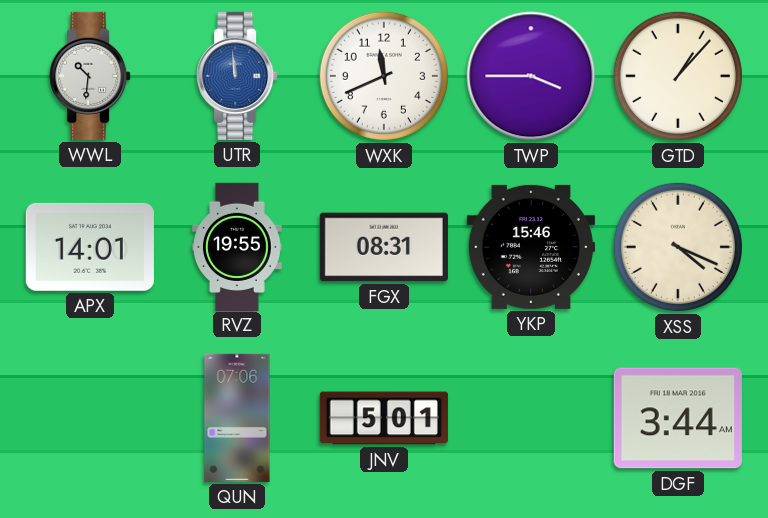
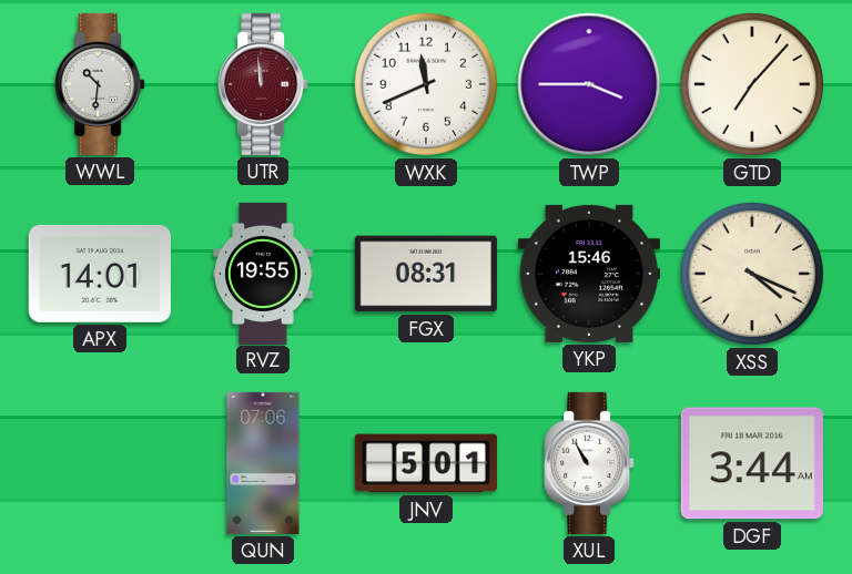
UTR dial: blue -> burgundy (263, 84)
GTD: 1:07 -> 7:07 (752, 84)
XUL: none -> 10:55 (589, 463)
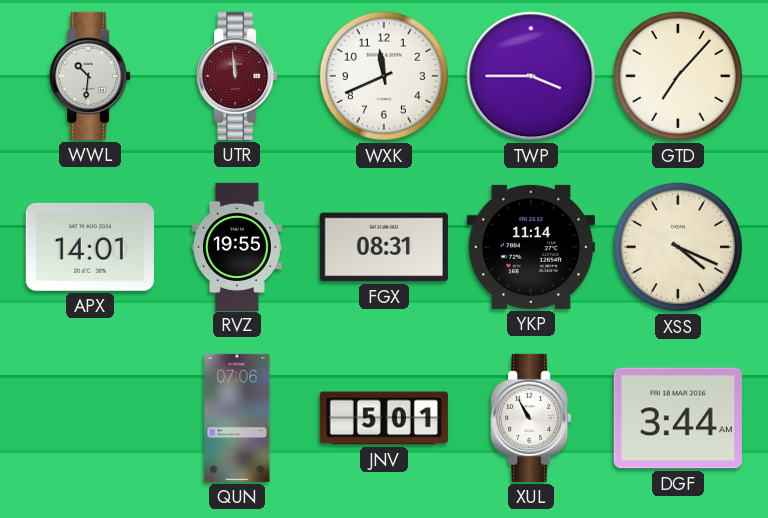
YKP: 15:46 -> 11:14 (531, 247)
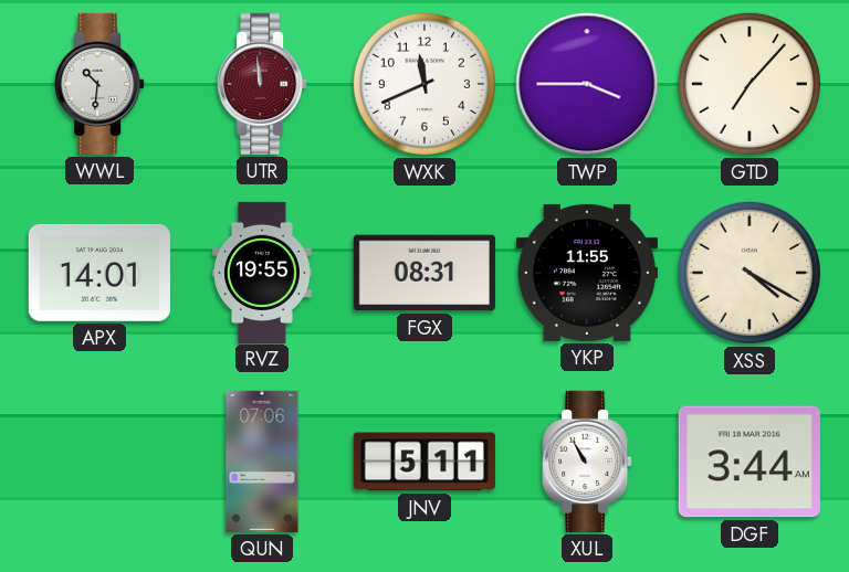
YKP: 11:14 -> 11:55 (587, 273)
XSS: 4:19 -> 4:20 (750, 273)
JNV: 5:01 -> 5:11 (424, 462)
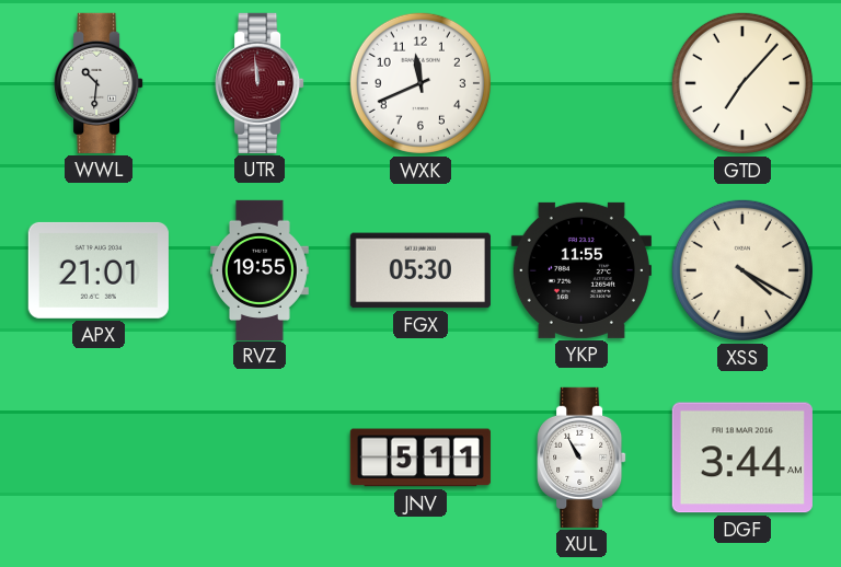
TWP: 3:45 -> none (587, 84)
APX: 14:01 -> 21:01 (99, 270)
FGX: 08:31 -> 05:30 (420, 270)
QUN: 07:06 -> none (262, 462)
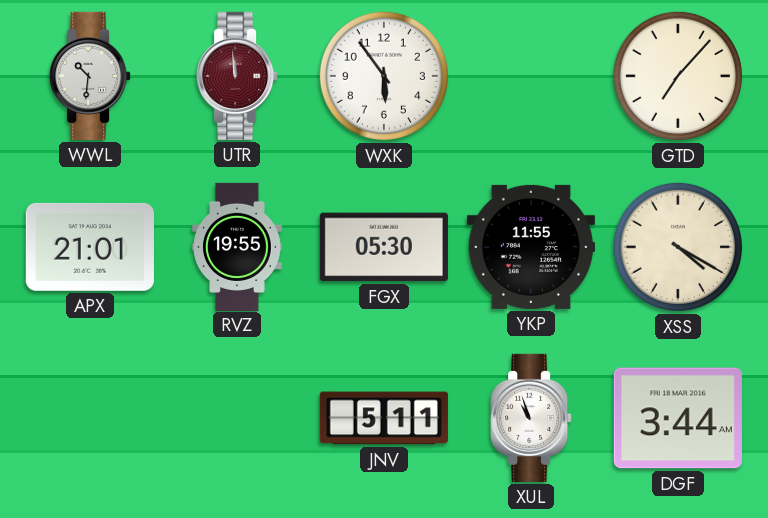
WXK: 11:41 -> 5:54 (384, 76)
XUL: 10:55 -> 10:57 (531, 418)
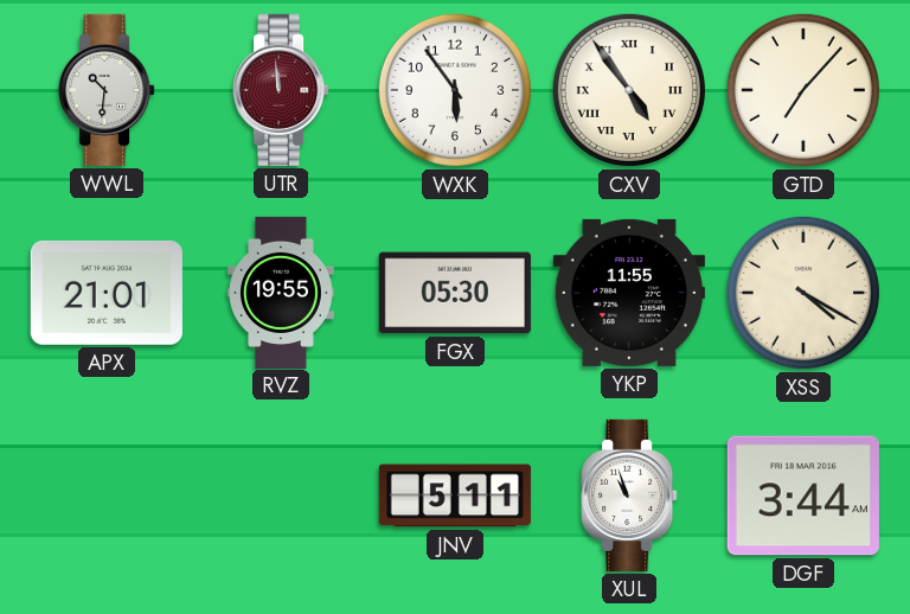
CXV: none -> 4:54 (629, 90)
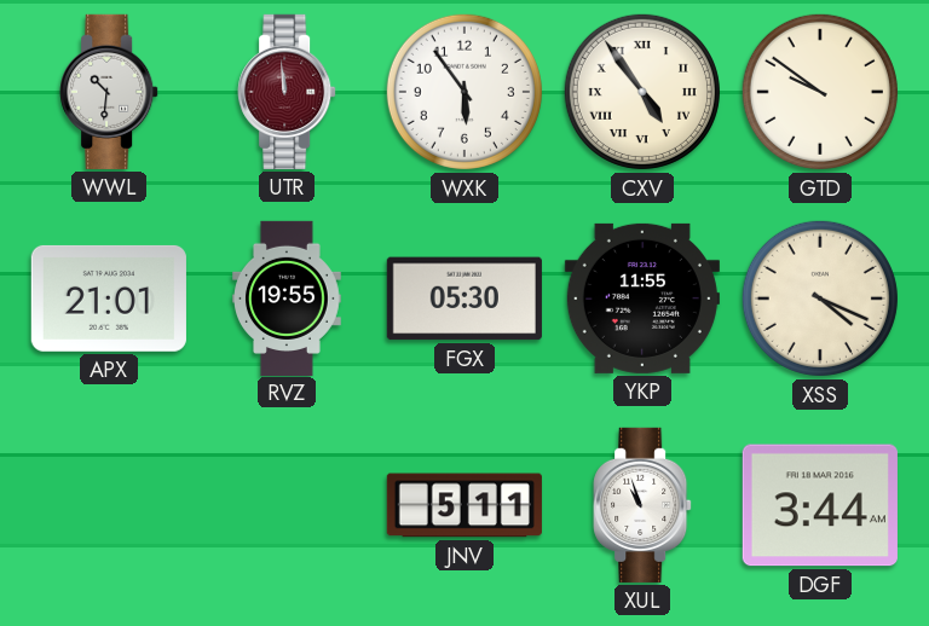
GTD: 7:07 -> 9:51 (820, 92)
XSS: 4:20 -> 4:19 (820, 298)
